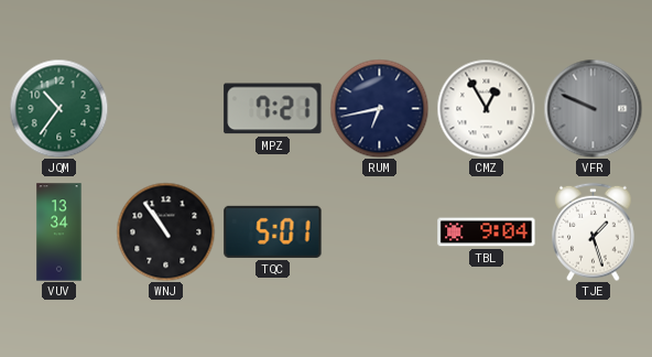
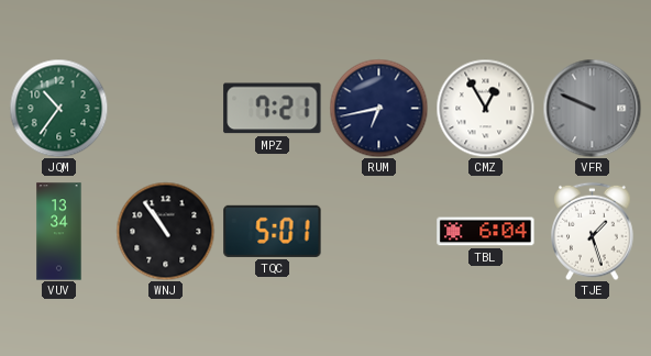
TBL: 9:04 -> 6:04 (486, 232)
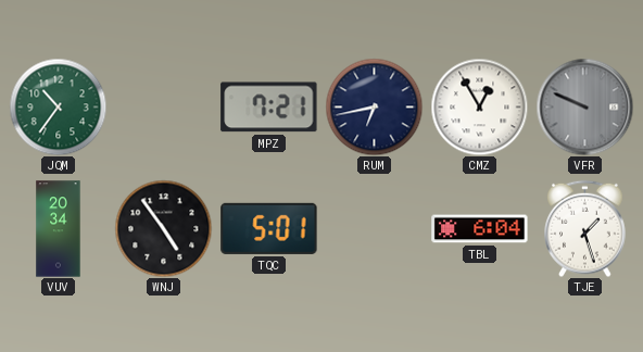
VUV: 13:34 -> 20:34 (59, 229)
WNJ: 10:54 -> 4:54 (163, 228)
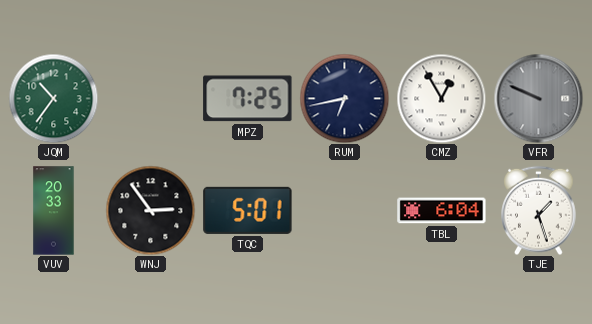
MPZ: 7:21 -> 7:25 (248, 99)
VUV: 20:34 -> 20:33 (54, 211)
WNJ: 4:54 -> 2:54 (150, 210)
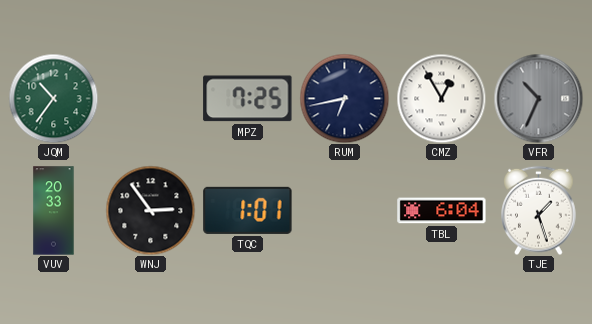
VFR: 9:49 -> 10:34 (538, 98)
TQC: 5:01 -> 1:01 (248, 210)
